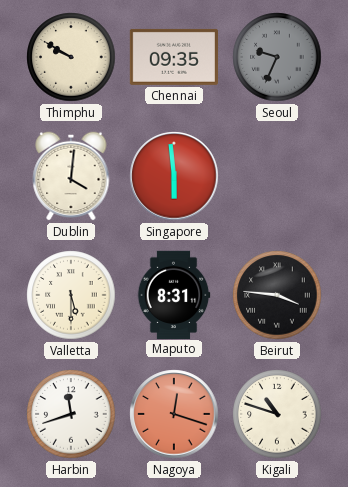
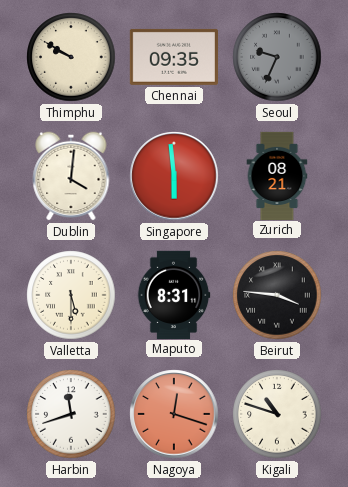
Zurich: none -> 08:21 (277, 175)
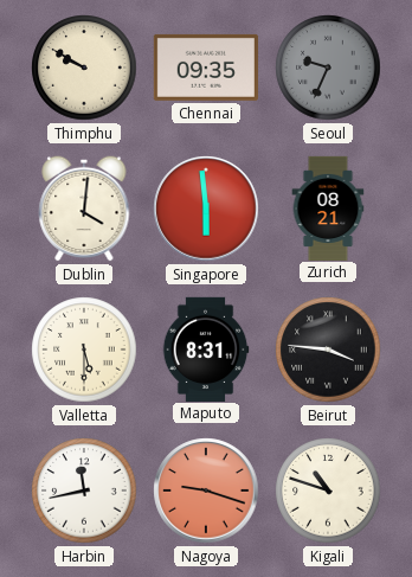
Harbin: 11:42 -> 11:43 (84, 491)
Nagoya: 12:18 -> 9:18 (206, 491)
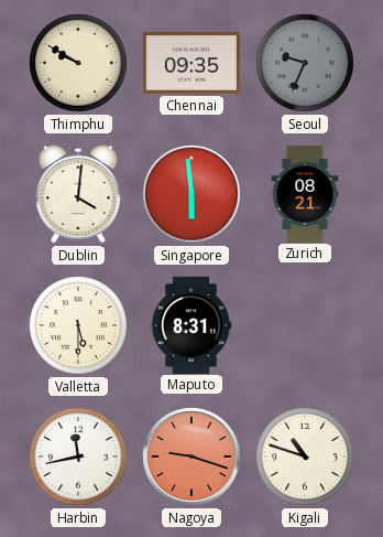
Beirut: 3:46 -> none (328, 350)
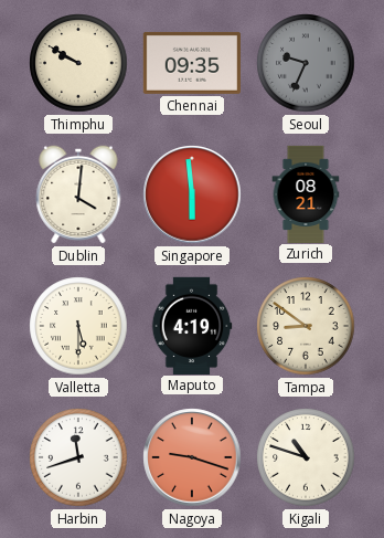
Maputo: 8:31 -> 4:19 (192, 325)
Tampa: none -> 8:51 (306, 326)
Harbin: 11:43 -> 11:42 (78, 457)
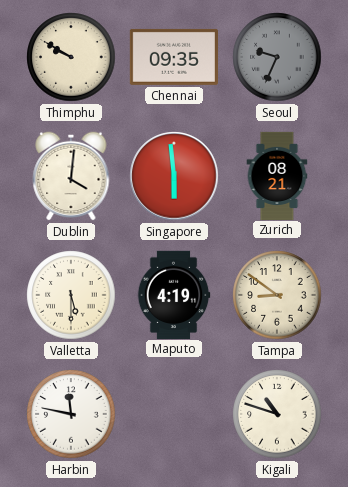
Harbin: 11:42 -> 11:47 (71, 414)
Nagoya: 9:18 -> none (192, 457)
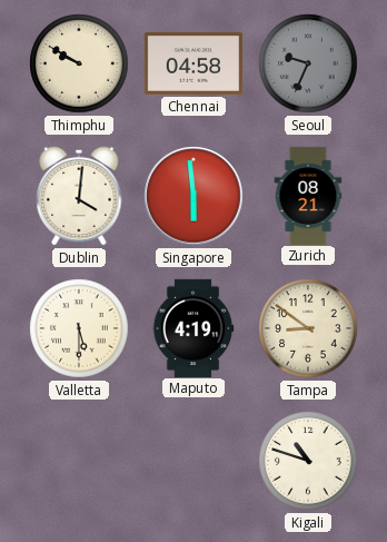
Chennai: 09:35 -> 04:58 (193, 63)
Harbin: 11:47 -> none (71, 414)
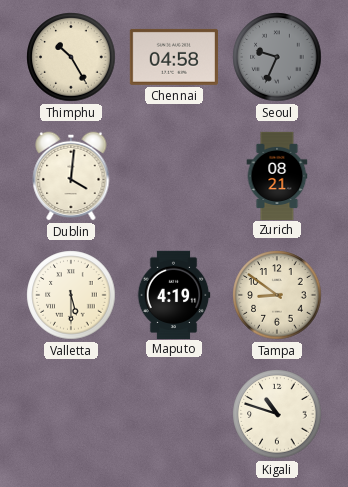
Thimphu: 9:50 -> 10:25 (71, 57)
Singapore: 5:59 -> none (193, 196)
